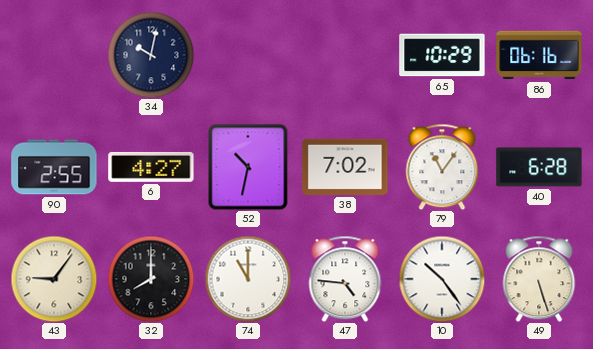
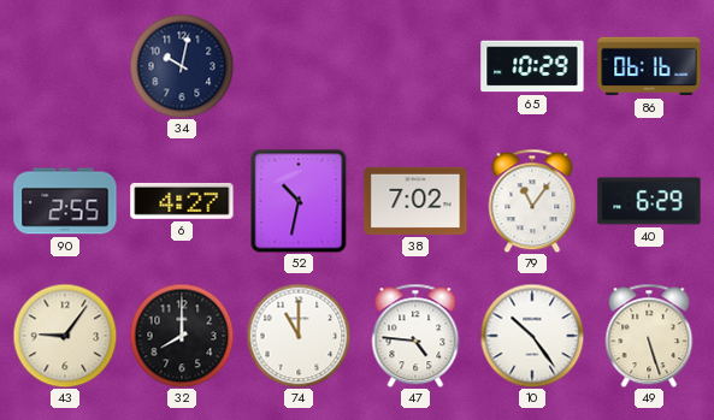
40: 6:28 -> 6:29 (649, 201)
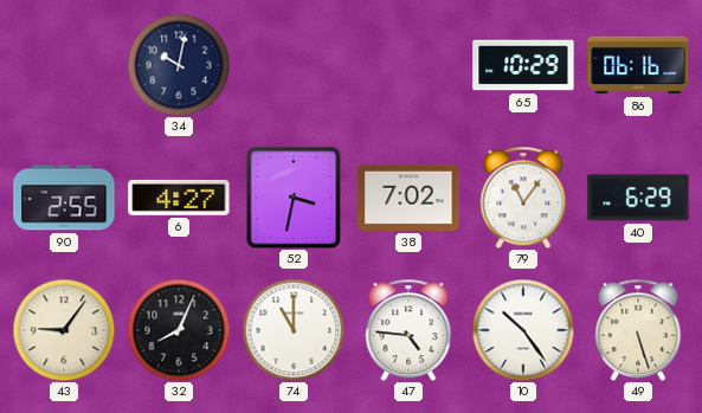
52: 10:32 -> 3:32 (294, 198)
32: 8:00 -> 8:04 (179, 330)
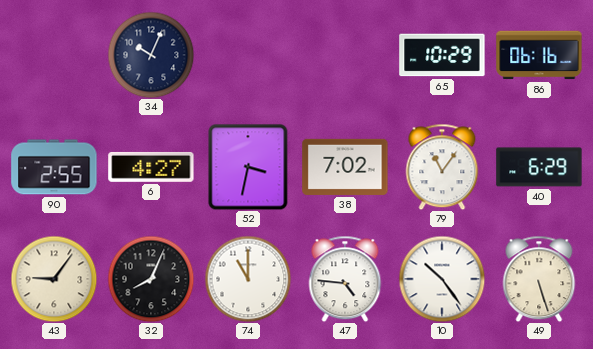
34: 10:02 -> 10:04 (151, 55)
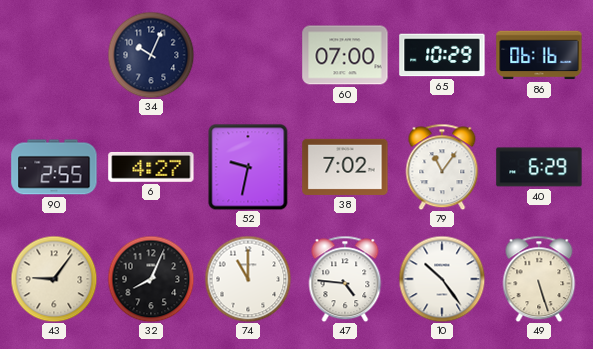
60: none -> 07:00 (345, 55)
52: 3:32 -> 9:32 (248, 167)
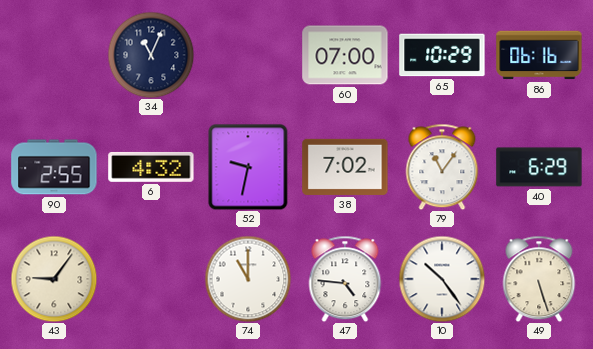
34: 10:04 -> 11:04 (151, 55)
6: 4:27 -> 4:32 (151, 167)
32: 8:04 -> none (151, 279)
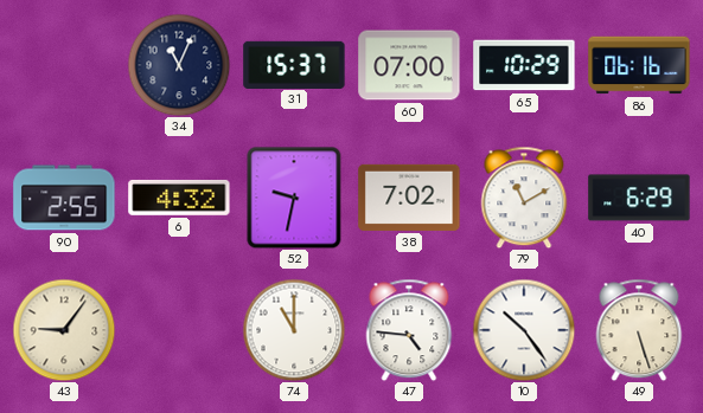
31: none -> 15:37 (294, 64)
79: 11:06 -> 11:10 (524, 198)
